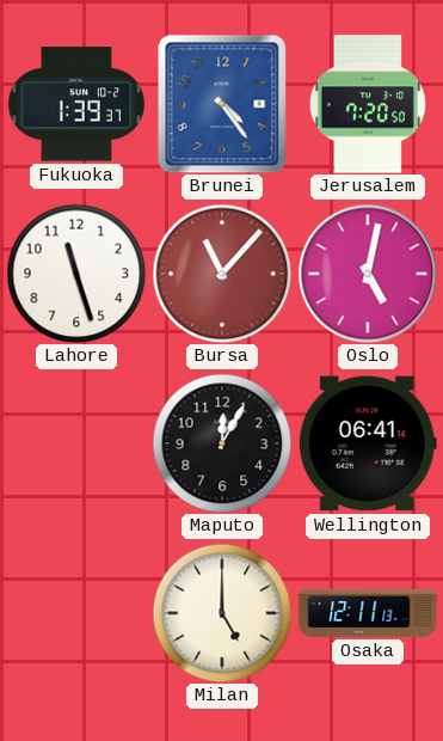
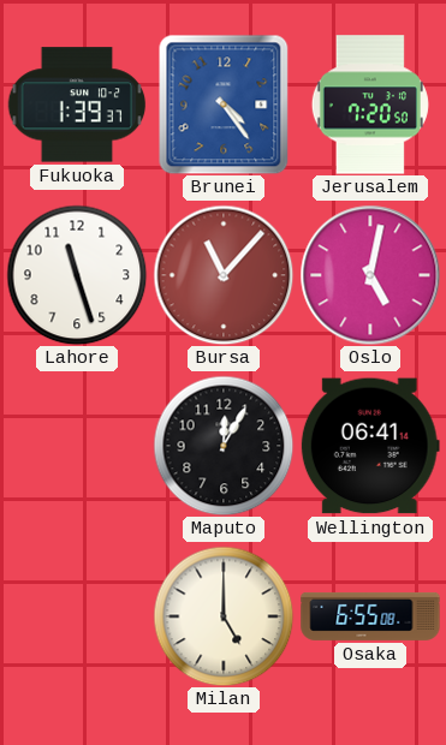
Osaka: 12:11 -> 6:55 (370, 616)
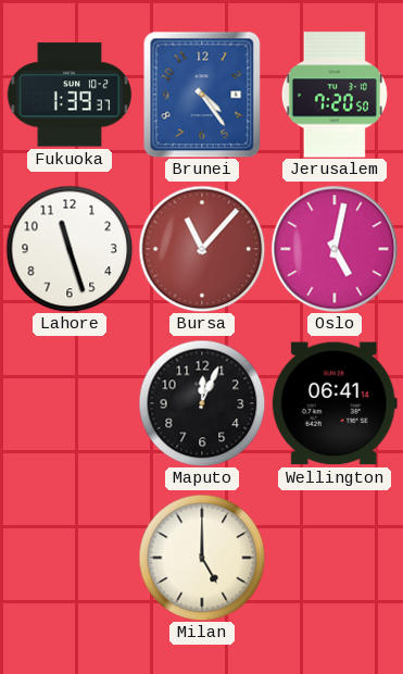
Maputo: 12:05 -> 12:04 (202, 403)
Osaka: 6:55 -> none (370, 616)
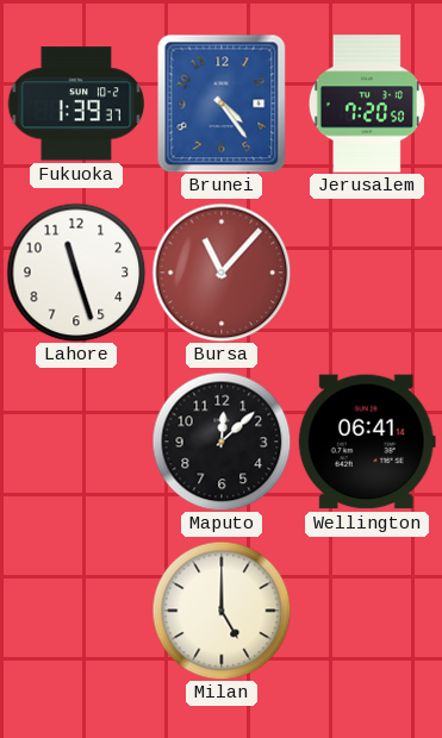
Oslo: 5:02 -> none (335, 249)
Maputo: 12:04 -> 12:08 (222, 442)
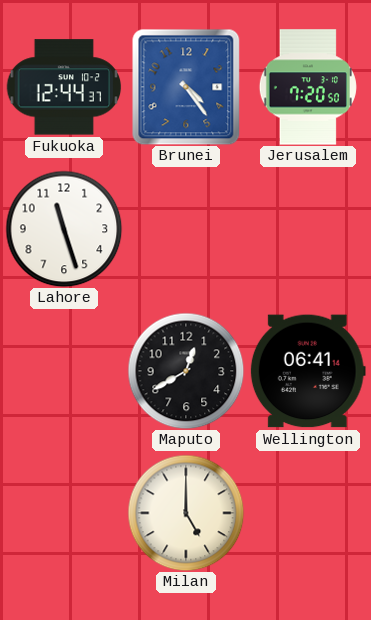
Fukuoka: 1:39 -> 12:44 (64, 87)
Bursa: 11:07 -> none (222, 273)
Maputo: 12:08 -> 12:40 (186, 371)
